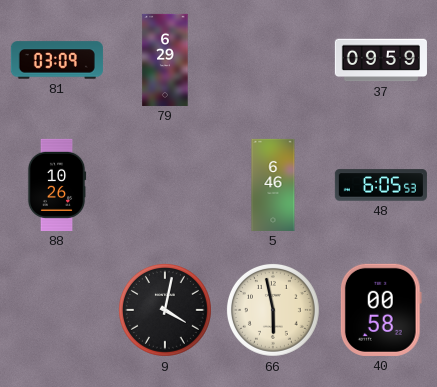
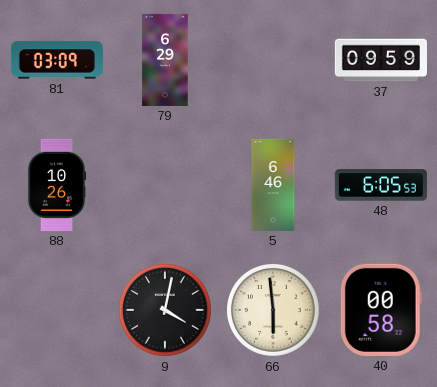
66: 5:58 -> 5:59 (273, 310)
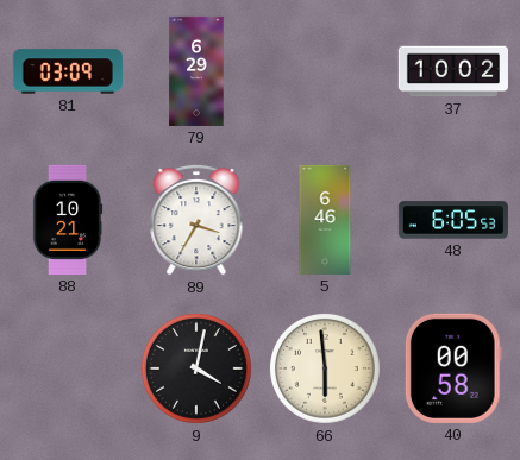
37: 09:59 -> 10:02 (453, 71)
88: 10:26 -> 10:21 (68, 220)
89: none -> 3:35 (196, 220)
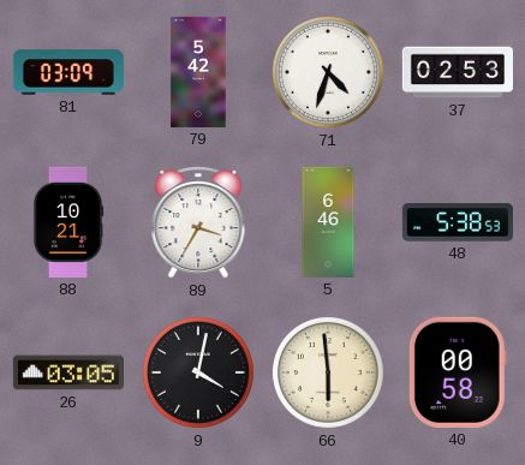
79: 6:29 -> 5:42 (198, 72)
71: none -> 4:33 (328, 72)
37: 10:02 -> 02:53 (458, 72)
48: 6:05 -> 5:38 (458, 222)
26: none -> 03:05 (68, 372)
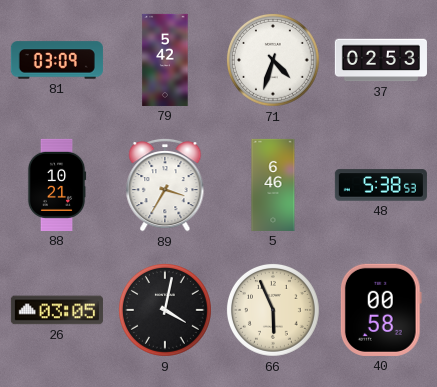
66: 5:59 -> 5:56 (273, 310)
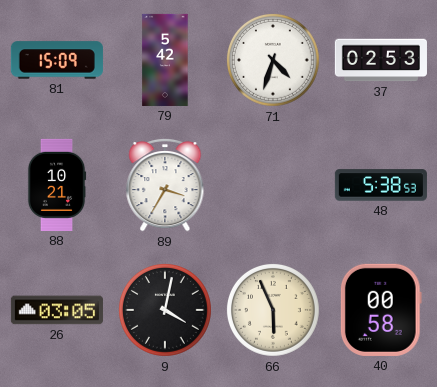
81: 03:09 -> 15:09 (57, 60)
5: 6:46 -> none (273, 185)
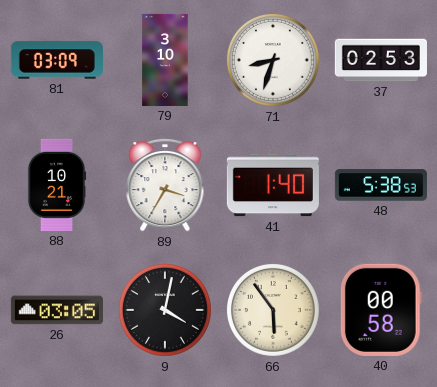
81: 15:09 -> 03:09 (57, 60)
79: 5:42 -> 3:10 (165, 60)
71: 4:33 -> 8:33 (273, 60)
41: none -> 1:40 (273, 185)
66: 5:56 -> 5:54 (273, 310)
